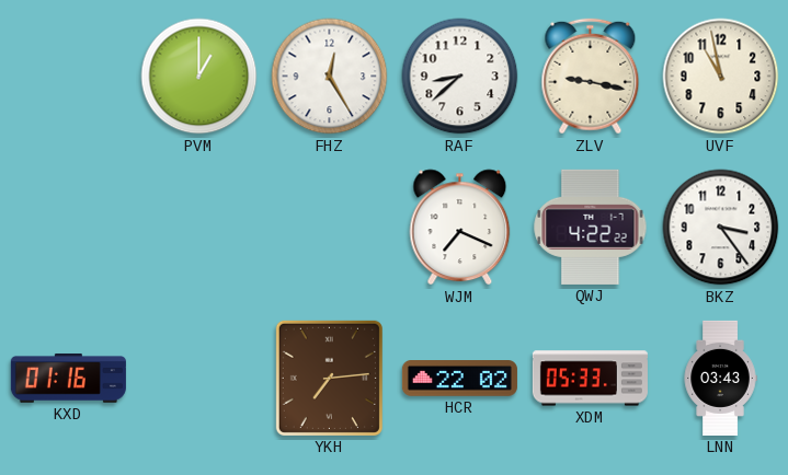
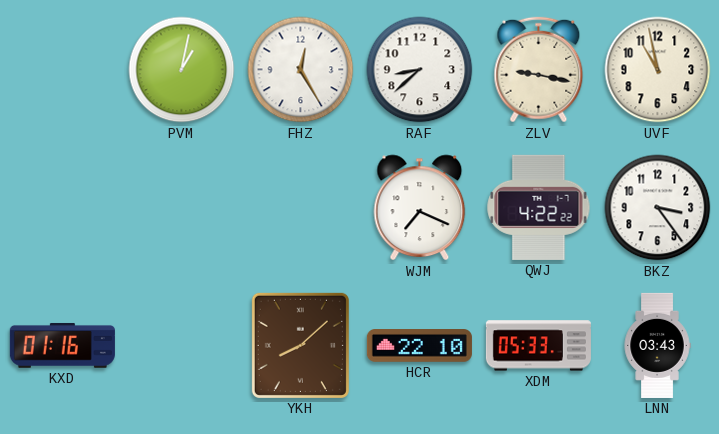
PVM: 1:00 -> 1:02 (182, 70)
YKH: 7:14 -> 8:08 (300, 345)
HCR: 22:02 -> 22:10 (419, 346)
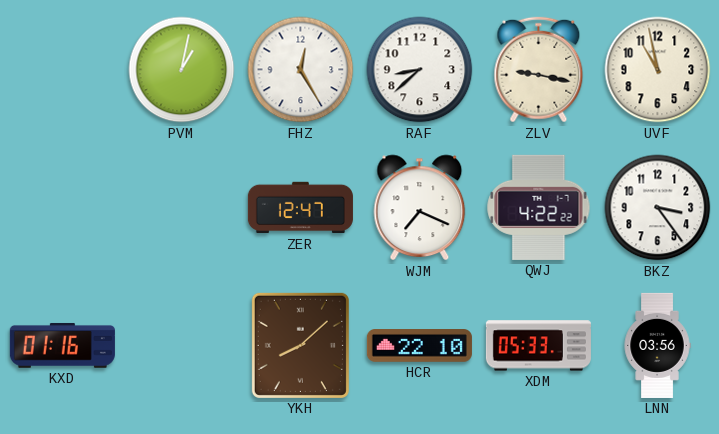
ZER: none -> 12:47 (300, 208)
LNN: 03:43 -> 03:56 (657, 345)
